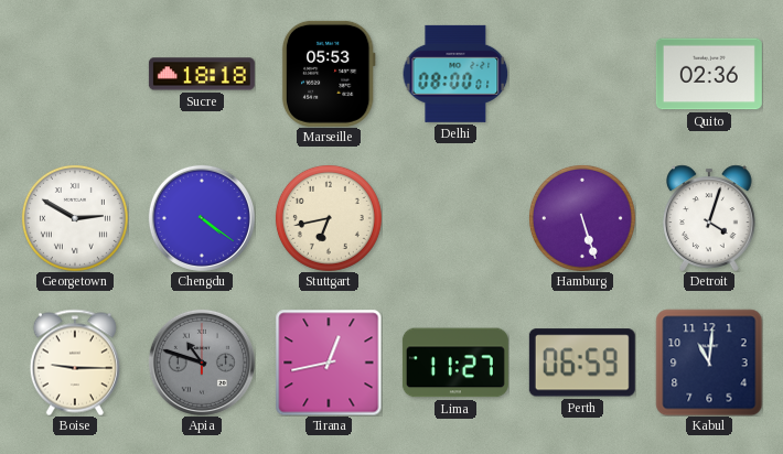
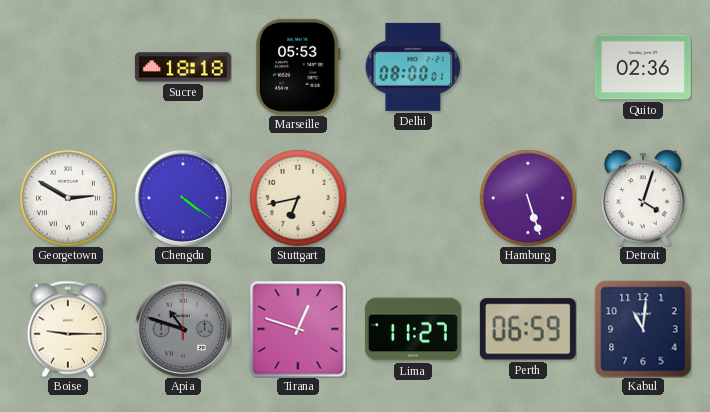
Tirana: 12:43 -> 12:48 (298, 329)
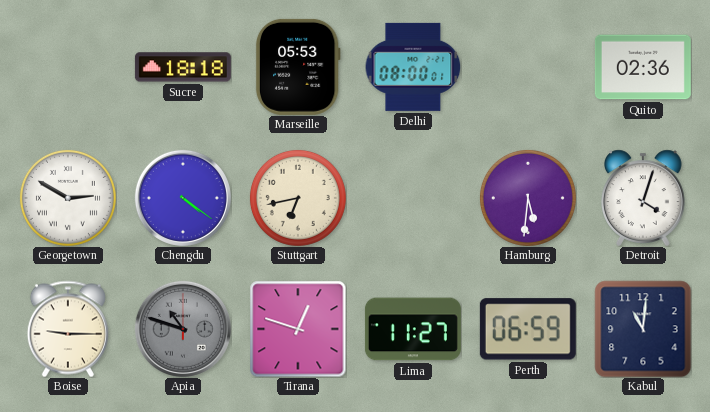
Hamburg: 5:27 -> 5:31 (528, 198)
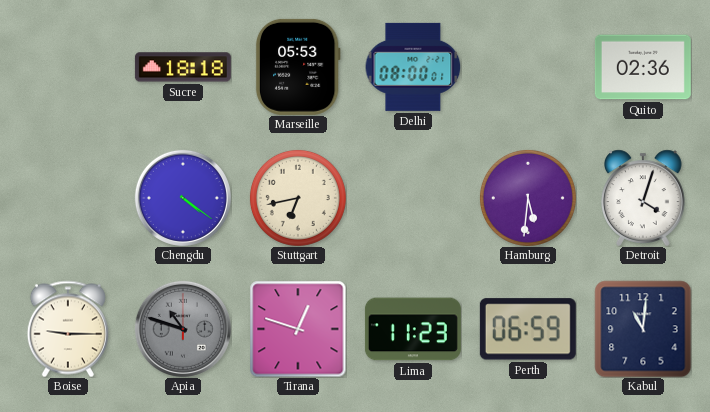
Georgetown: 2:50 -> none (68, 198)
Lima: 11:27 -> 11:23 (413, 329)
